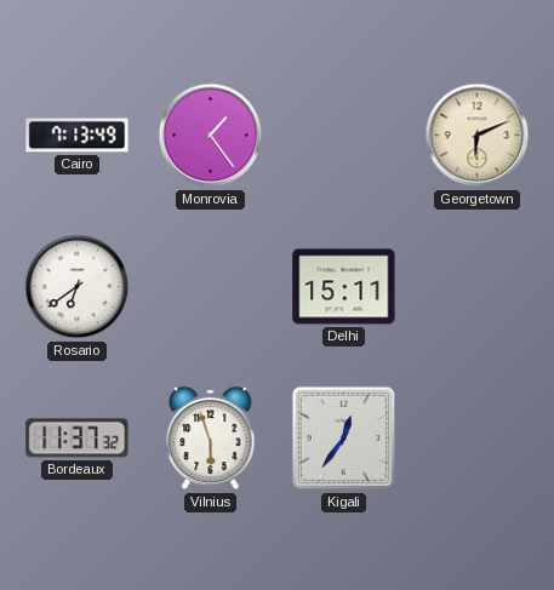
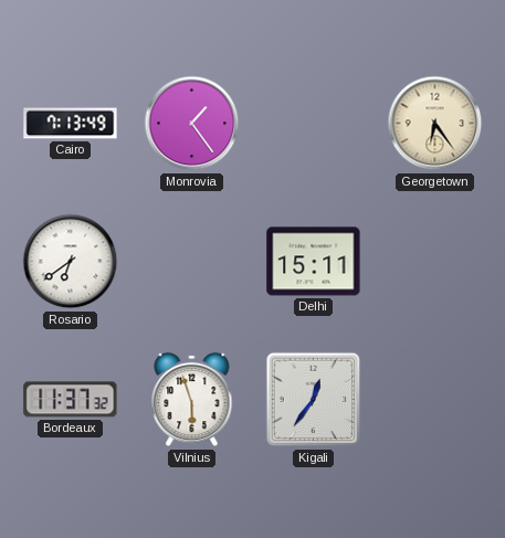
Georgetown: 6:11 -> 6:24 (435, 124)
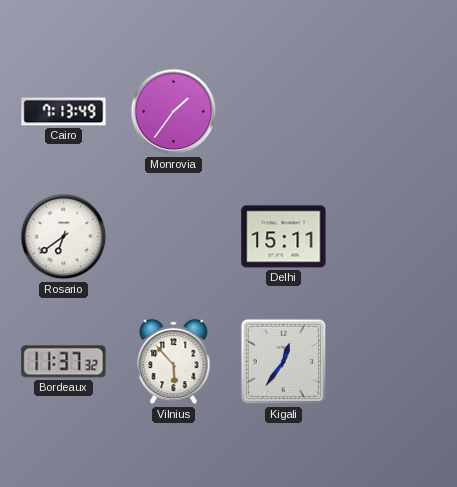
Monrovia: 1:24 -> 1:36 (174, 112)
Georgetown: 6:24 -> none (435, 124)
Vilnius: 5:57 -> 5:53 (174, 362)
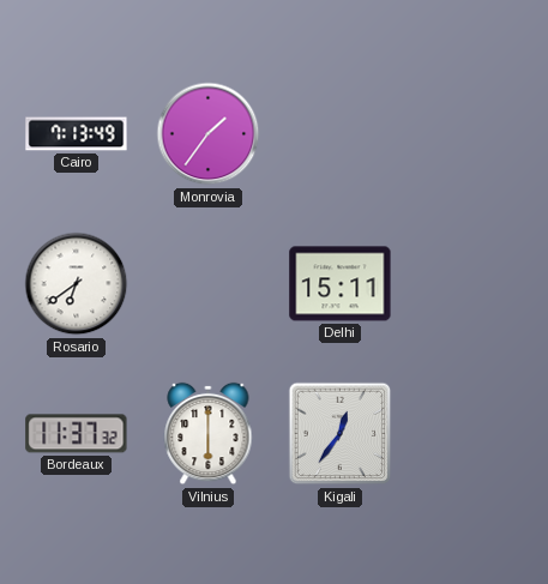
Vilnius: 5:53 -> 6:00 (209, 434)
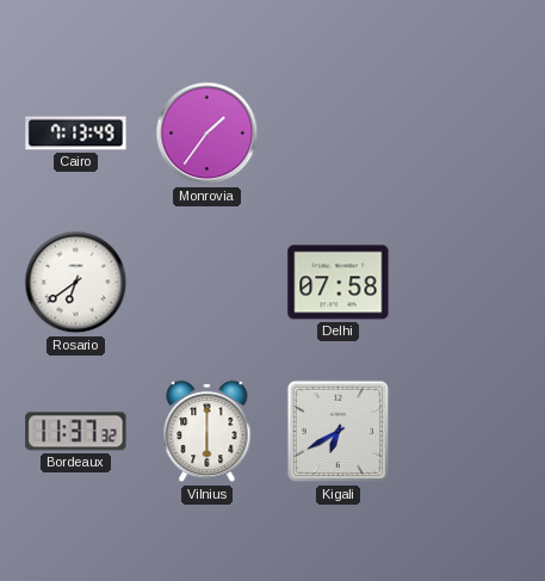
Delhi: 15:11 -> 07:58 (339, 283)
Kigali: 12:36 -> 6:40 (339, 432)
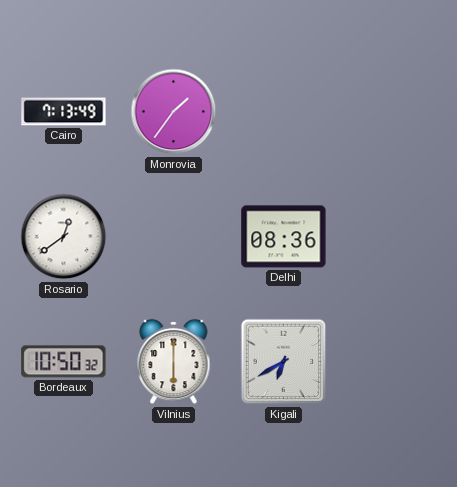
Rosario: 6:39 -> 12:39 (64, 237)
Delhi: 07:58 -> 08:36 (284, 237)
Bordeaux: 11:37 -> 10:50 (64, 362)
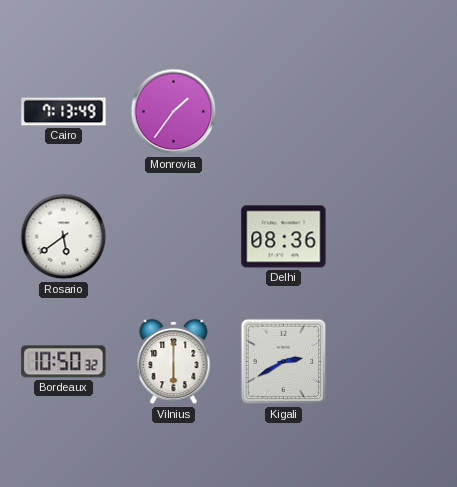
Rosario: 12:39 -> 5:39 (64, 237)
Kigali: 6:40 -> 2:40 (284, 362)
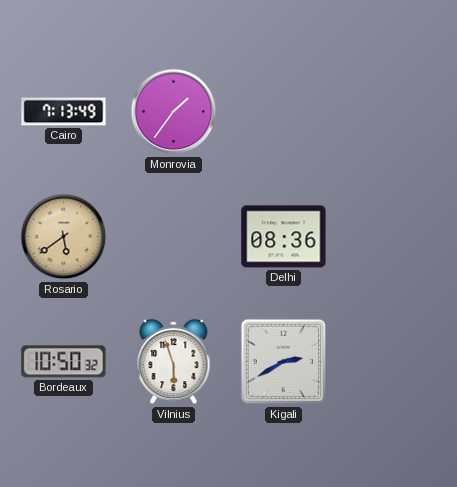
Rosario dial: white -> champagne (64, 237)
Vilnius: 6:00 -> 5:57 (174, 362)
